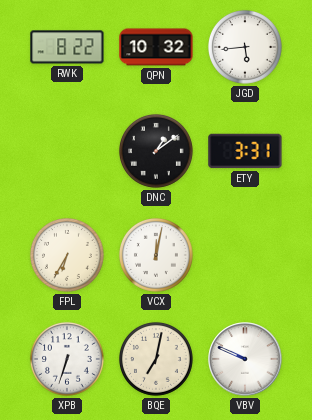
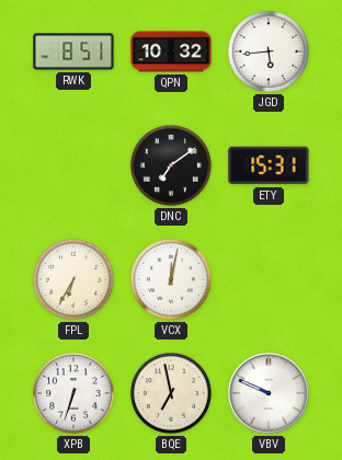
RWK: 8:22 -> 8:51 (73, 51)
DNC: 1:09 -> 7:09 (171, 165)
ETY: 3:31 -> 15:31 (269, 165)
BQE: 7:02 -> 6:58 (171, 393)
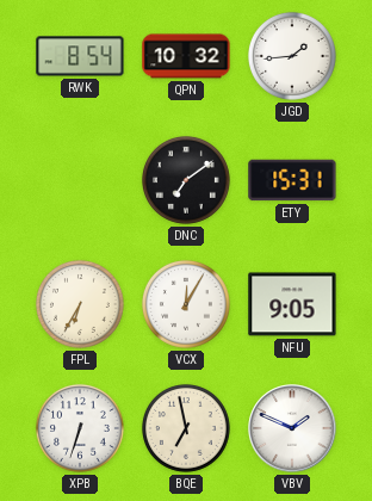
RWK: 8:51 -> 8:54 (80, 56)
JGD: 5:44 -> 1:44 (292, 56)
VCX: 12:02 -> 12:05 (186, 304)
NFU: none -> 9:05 (292, 304)
VBV: 9:49 -> 1:49 (292, 428)
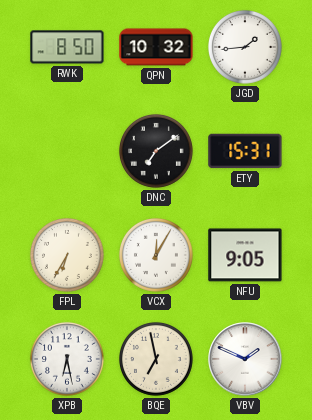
RWK: 8:54 -> 8:50 (67, 47)
XPB: 6:33 -> 6:28 (67, 359)
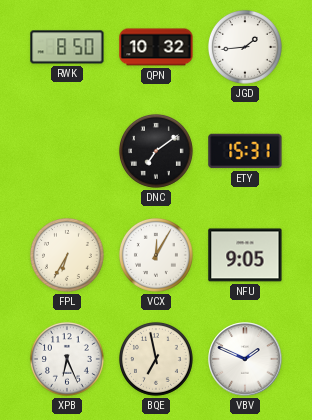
XPB: 6:28 -> 6:26 (67, 359)
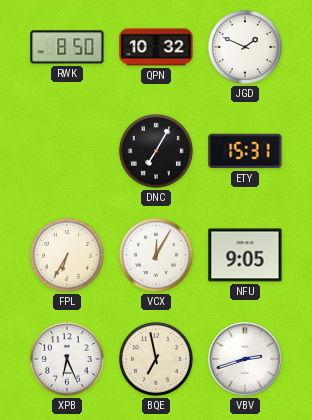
JGD: 1:44 -> 1:49 (245, 47)
DNC: 7:09 -> 7:05 (156, 151)
VBV: 1:49 -> 2:42 (245, 359)
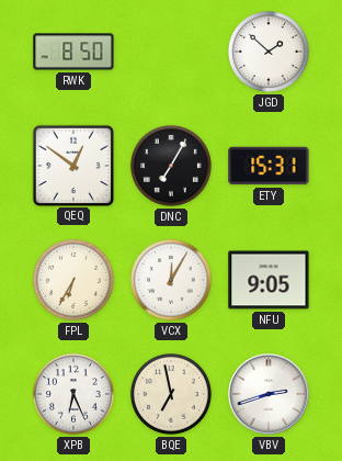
QPN: 10:32 -> none (156, 47)
JGD: 1:49 -> 1:52 (269, 52)
QEQ: none -> 12:51 (72, 165)
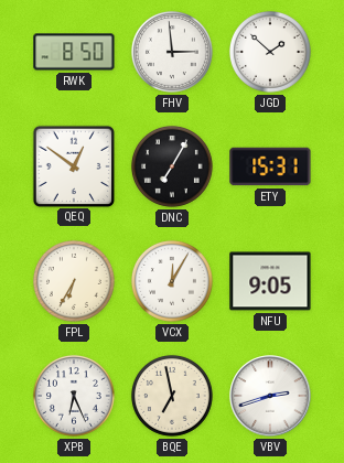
FHV: none -> 2:59 (172, 52)
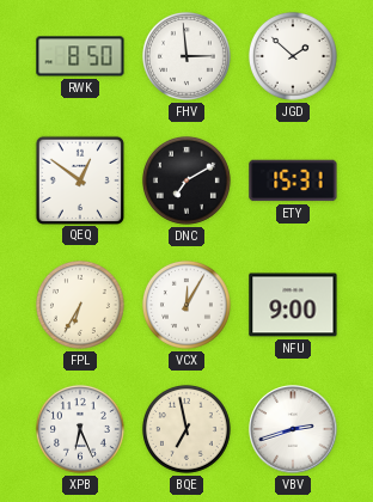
DNC: 7:05 -> 7:10 (186, 180)
NFU: 9:05 -> 9:00 (293, 305)
